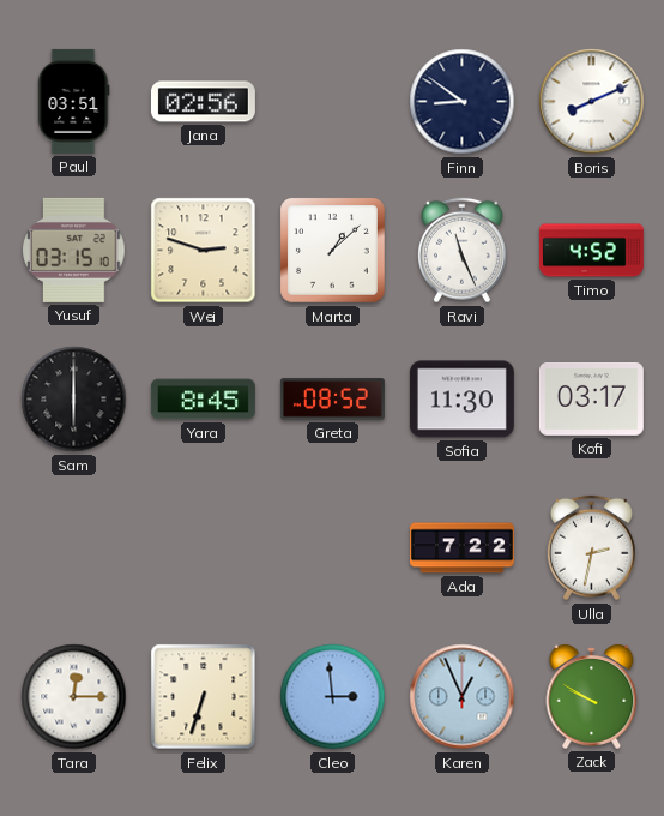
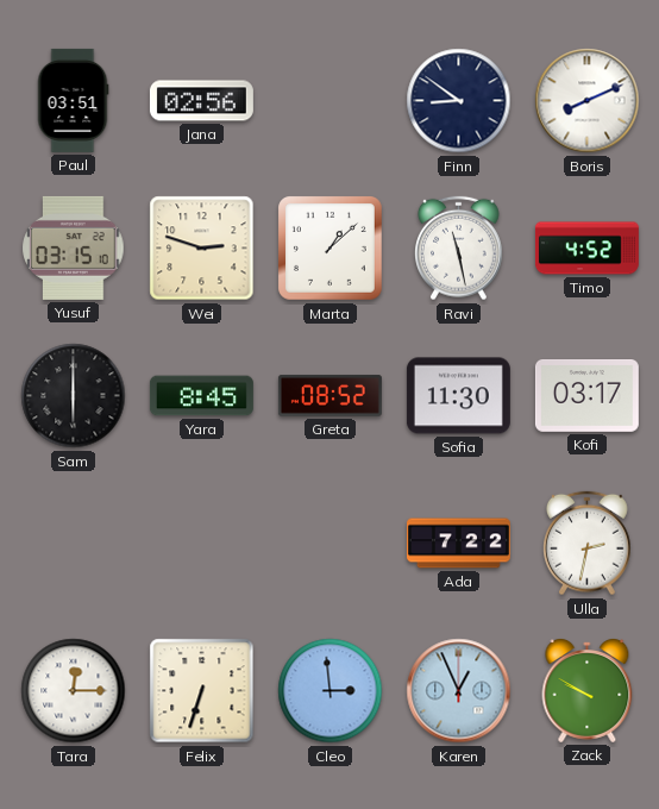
Ravi: 11:26 -> 11:28 (459, 249)
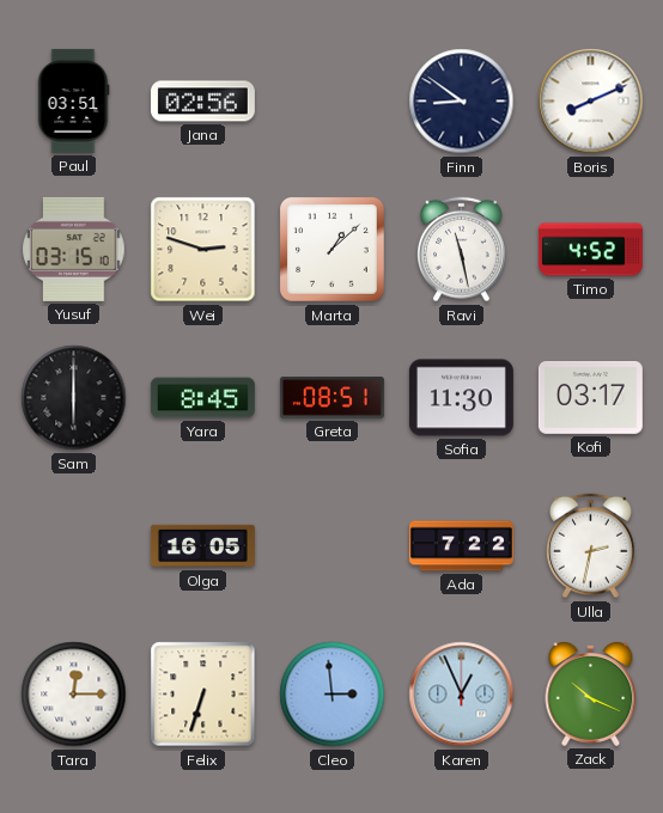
Greta: 08:52 -> 08:51 (331, 398)
Olga: none -> 16:05 (202, 546)
Zack: 9:50 -> 10:19 (591, 695)
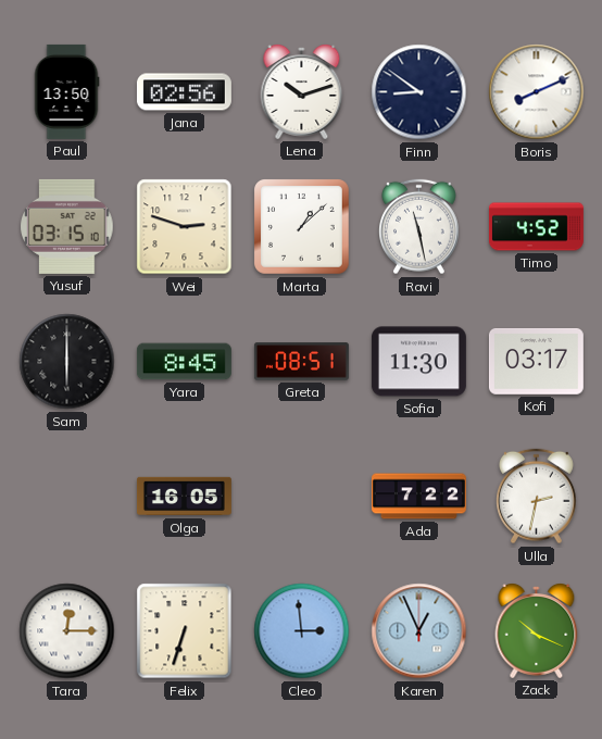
Paul: 03:51 -> 13:50 (66, 91)
Lena: none -> 10:12 (302, 92)
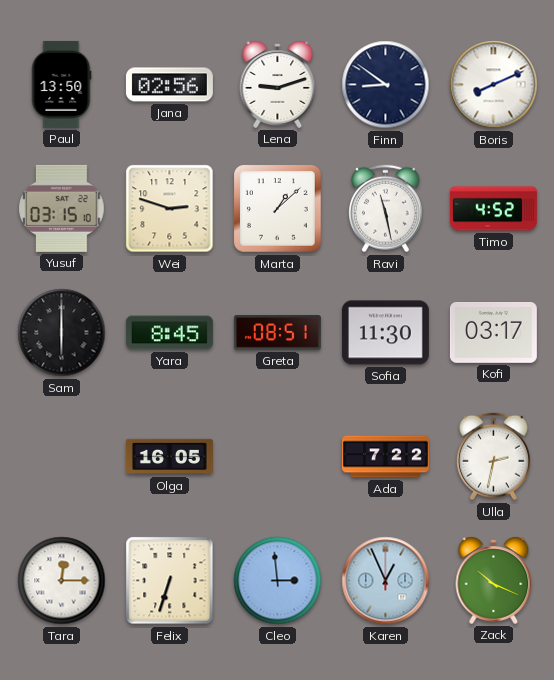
Lena: 10:12 -> 9:12 (278, 85)
